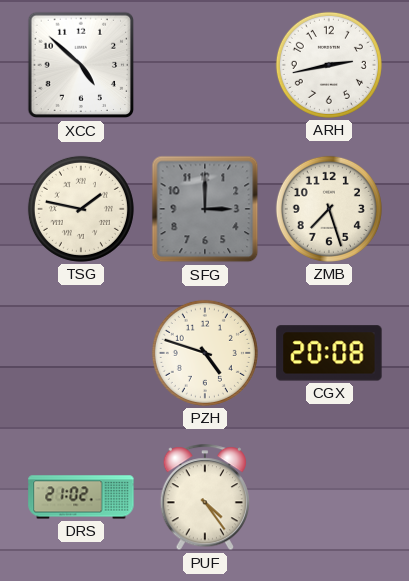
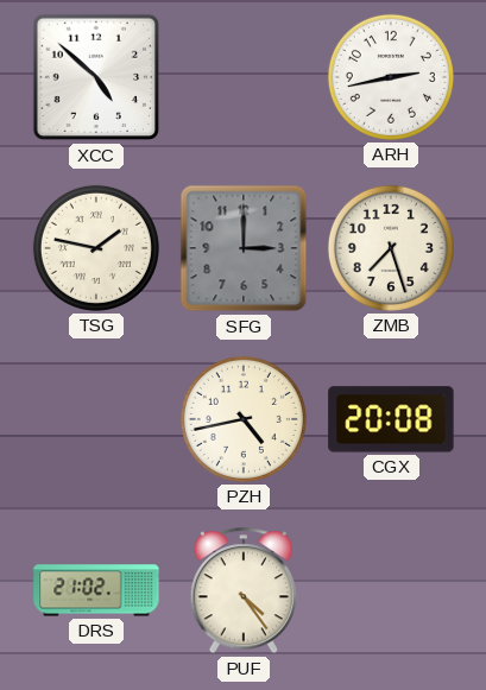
PZH: 4:48 -> 4:43 (244, 419)
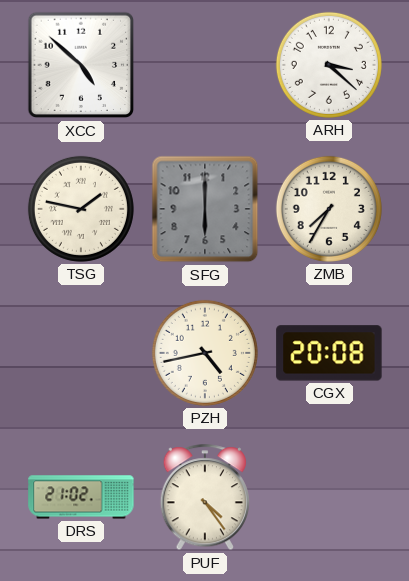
ARH: 2:43 -> 3:22 (329, 65)
SFG: 3:00 -> 6:00 (205, 209)
ZMB: 7:27 -> 7:35 (329, 209)
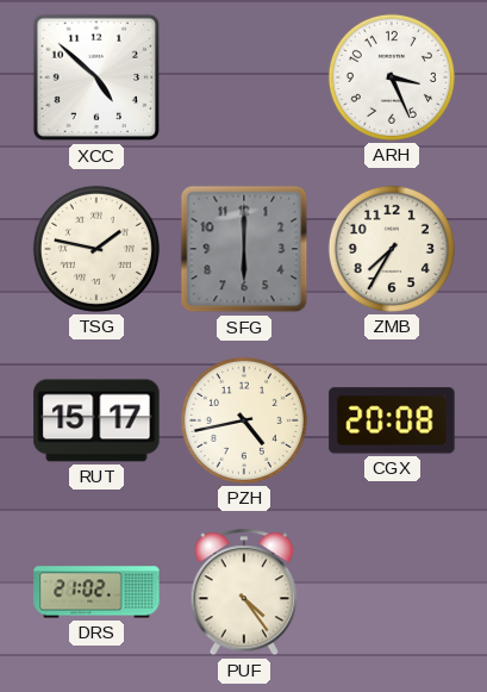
ARH: 3:22 -> 3:26 (392, 77)
RUT: none -> 15:17 (96, 420)
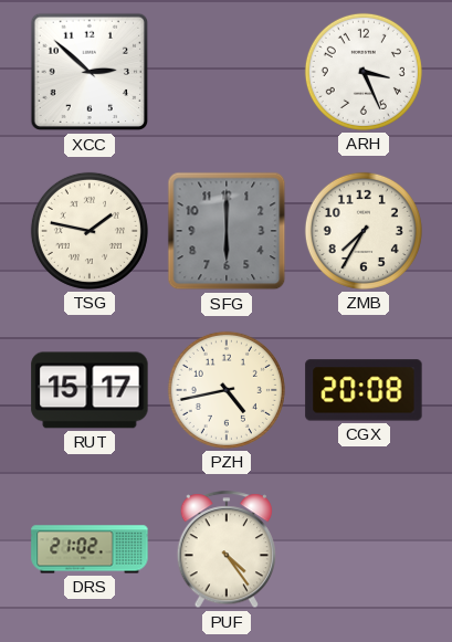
XCC: 4:52 -> 2:52 (90, 72)
